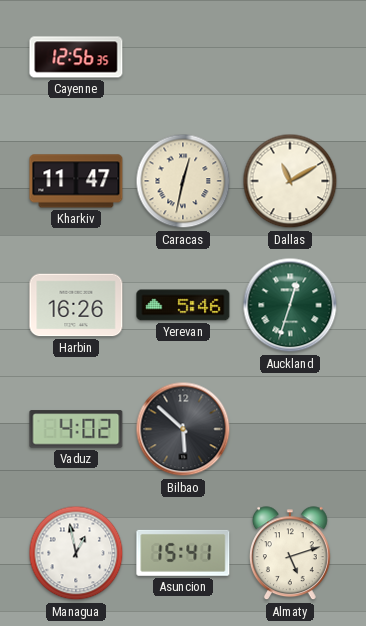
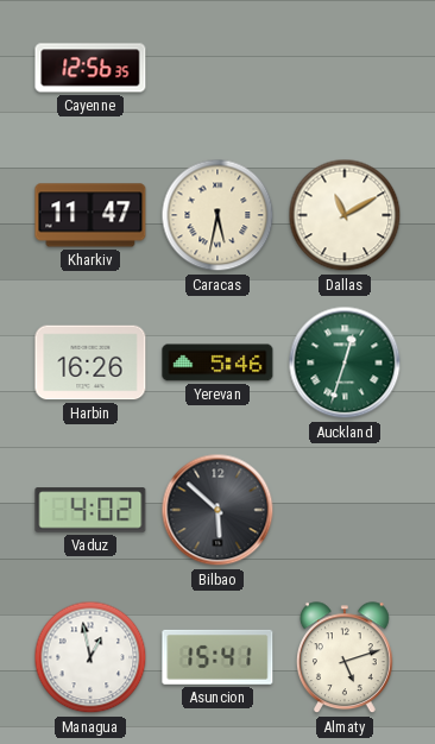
Caracas: 12:32 -> 5:32 (218, 215)
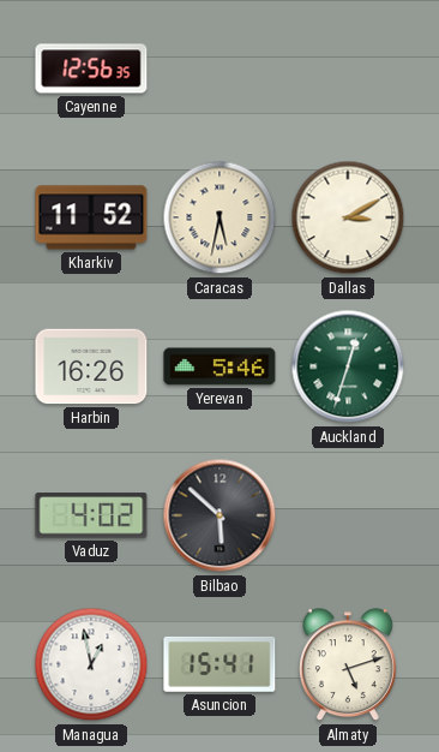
Kharkiv: 11:47 -> 11:52 (91, 217)
Dallas: 11:10 -> 3:10 (348, 217)
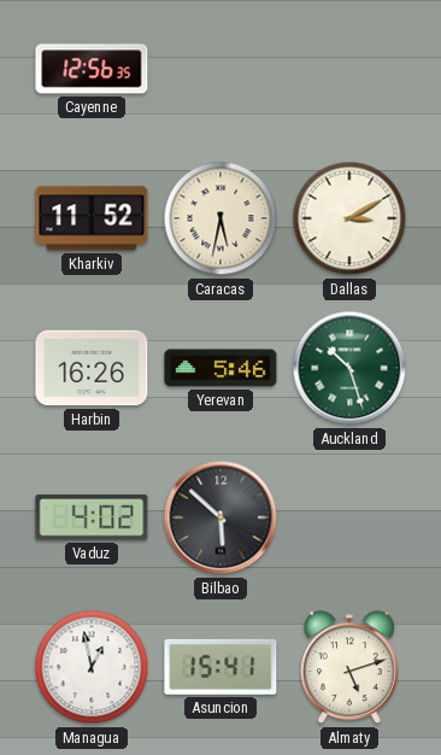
Auckland: 12:33 -> 10:27 (349, 368)
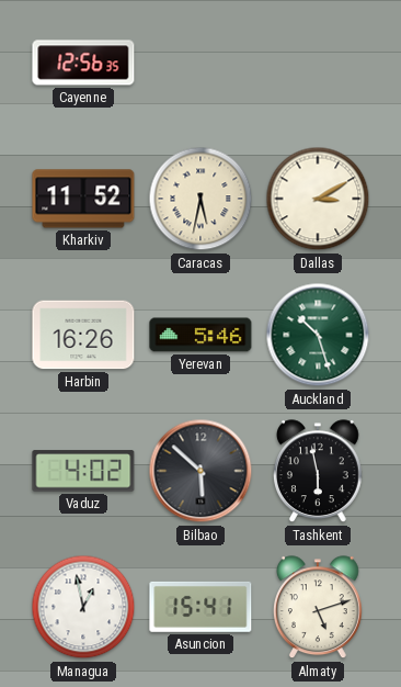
Tashkent: none -> 5:58 (318, 472)
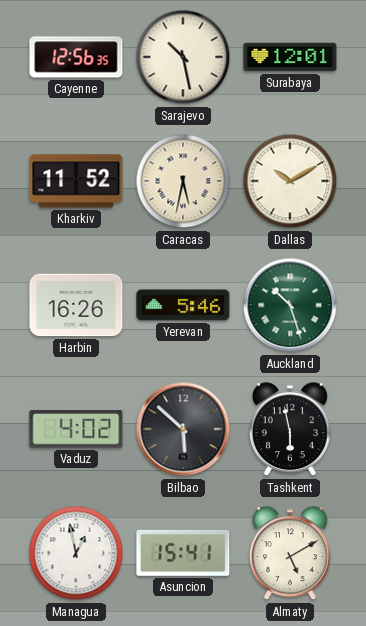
Sarajevo: none -> 10:28 (183, 57)
Surabaya: none -> 12:01 (290, 57)
Dallas: 3:10 -> 10:10 (290, 181)
Almaty: 5:12 -> 5:10 (290, 554)
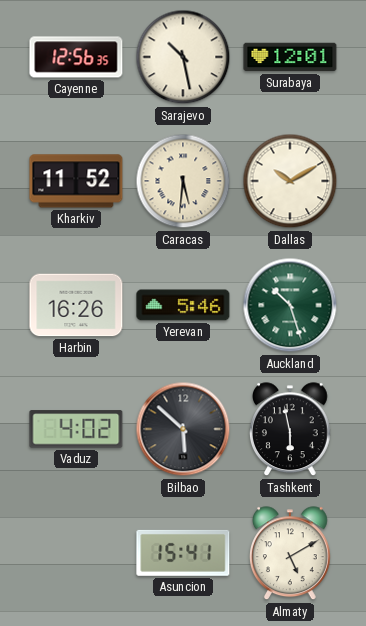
Caracas: 5:32 -> 5:31 (183, 181)
Managua: 12:58 -> none (76, 553)
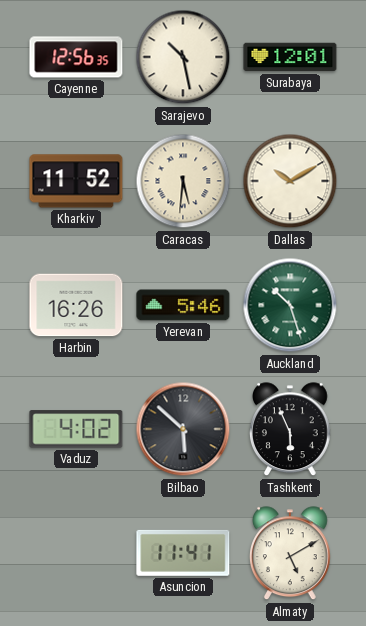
Tashkent: 5:58 -> 5:56 (290, 430)
Asuncion: 15:41 -> 11:41 (183, 553)
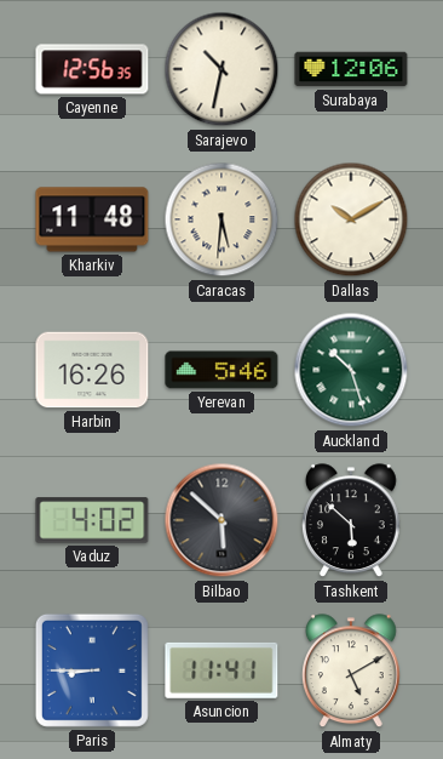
Sarajevo: 10:28 -> 10:32 (221, 69)
Surabaya: 12:01 -> 12:06 (351, 69)
Kharkiv: 11:52 -> 11:48 (92, 219)
Tashkent: 5:56 -> 5:52 (351, 521)
Paris: none -> 8:45 (92, 670)
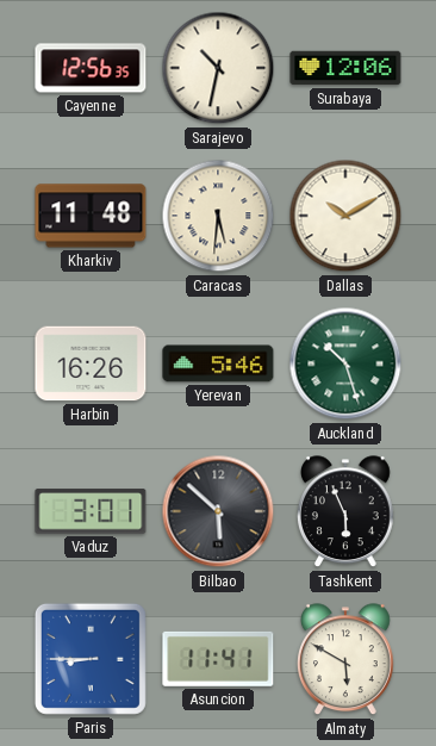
Vaduz: 4:02 -> 3:01 (91, 511)
Tashkent: 5:52 -> 5:56 (345, 512)
Almaty: 5:10 -> 5:50 (345, 660)
